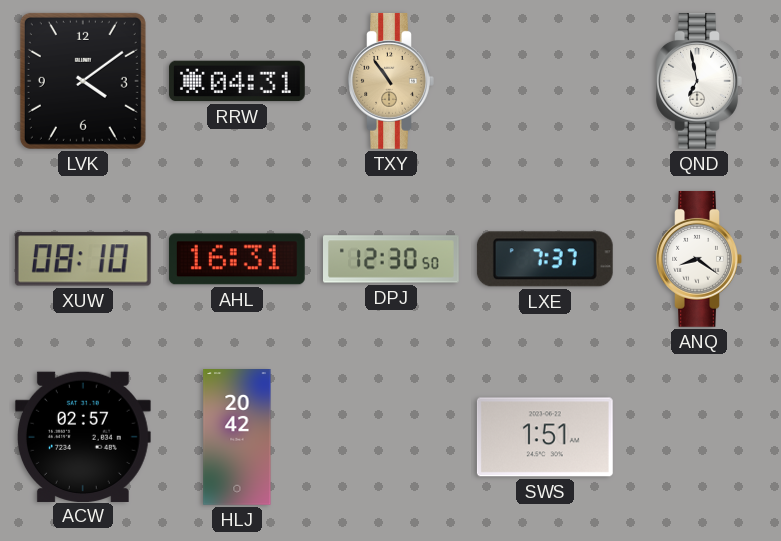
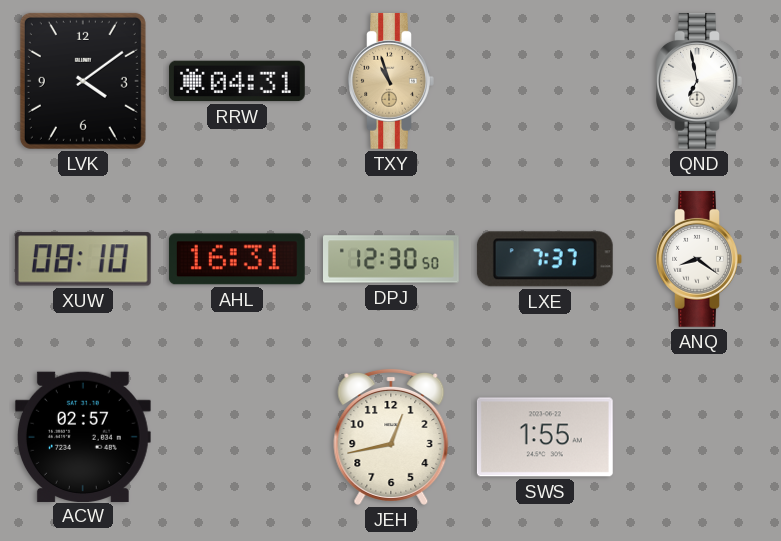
TXY: 10:54 -> 10:57 (391, 81)
HLJ: 20:42 -> none (237, 438)
JEH: none -> 12:43 (391, 436)
SWS: 1:51 -> 1:55 (545, 437)
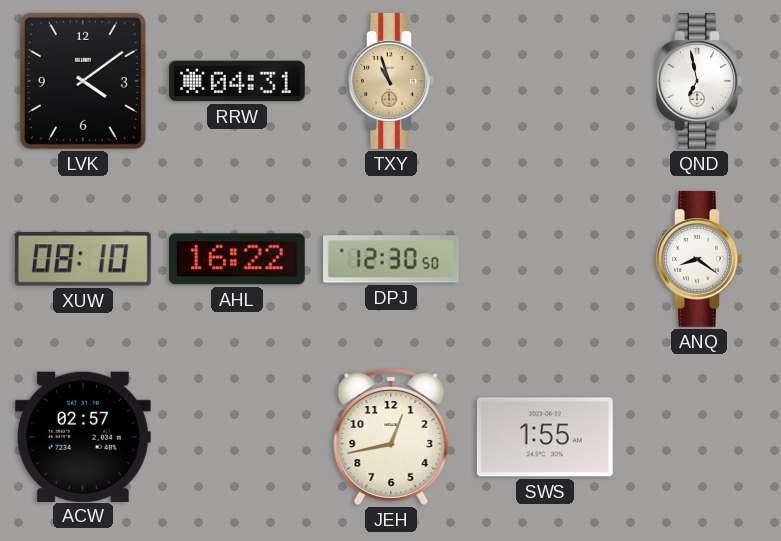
AHL: 16:31 -> 16:22 (237, 259)
LXE: 7:37 -> none (545, 259)
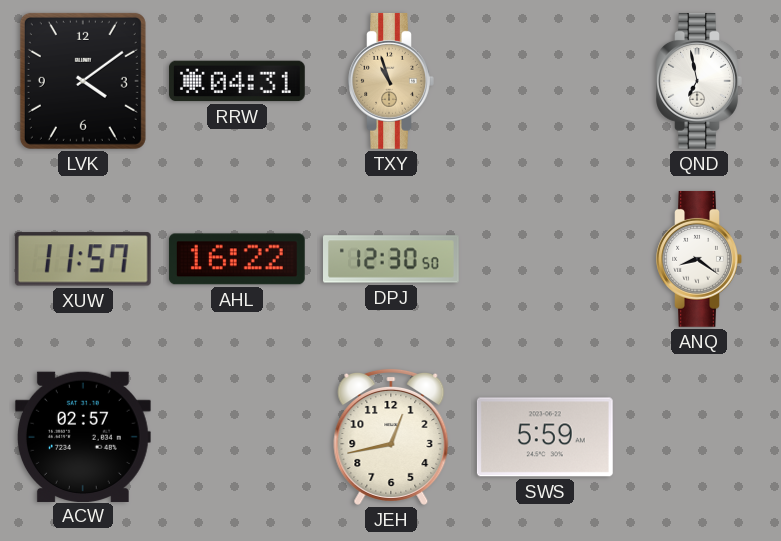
XUW: 08:10 -> 11:57 (83, 259)
SWS: 1:55 -> 5:59 (545, 437)
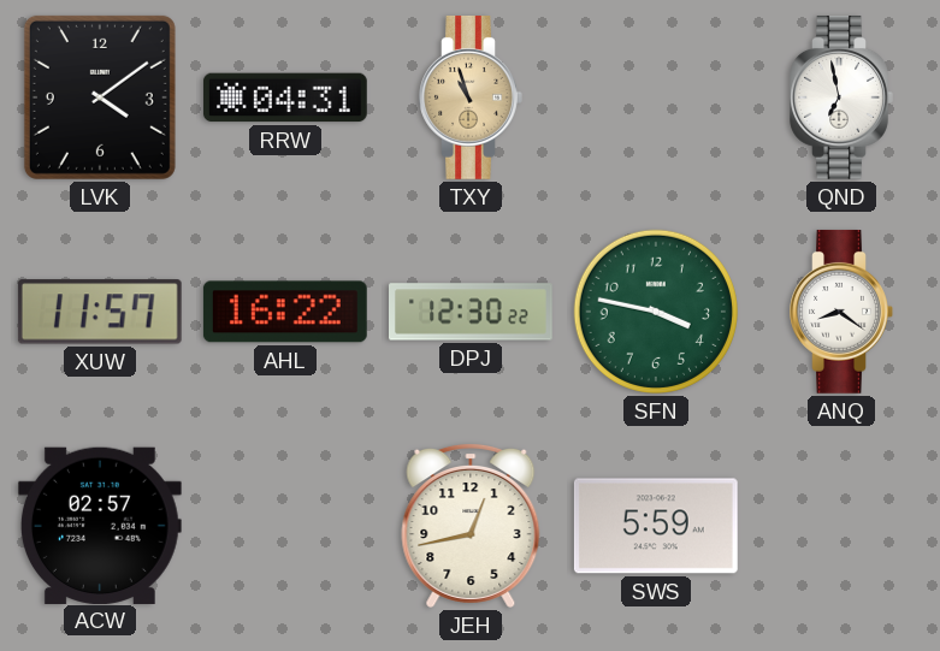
DPJ: 12:30:50 -> 12:30:22 (472, 312)
SFN: none -> 3:47 (656, 312)
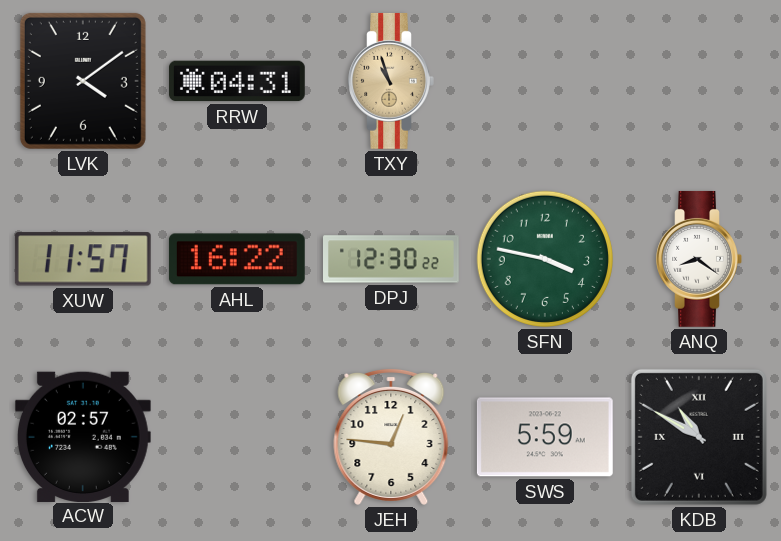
QND: 6:58 -> none (841, 97)
JEH: 12:43 -> 12:46 (391, 436)
KDB: none -> 10:50 (699, 437)
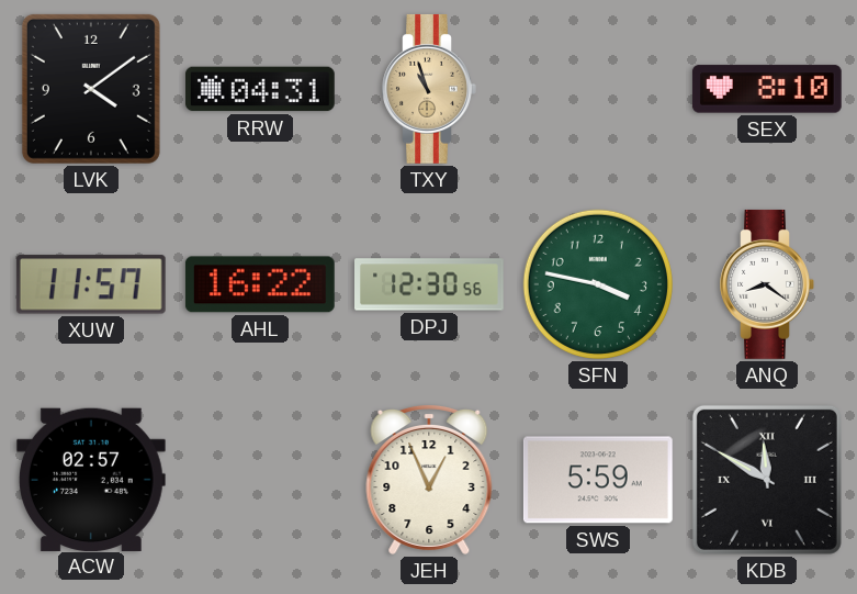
SEX: none -> 8:10 (767, 89)
DPJ: 12:30:22 -> 12:30:56 (430, 284)
JEH: 12:46 -> 12:56 (429, 479)
KDB: 10:50 -> 11:50 (767, 480)
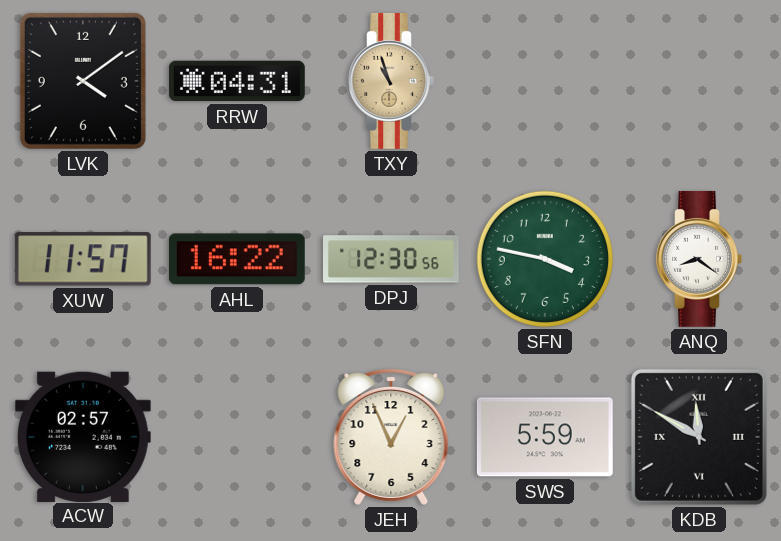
SEX: 8:10 -> none (767, 89)
